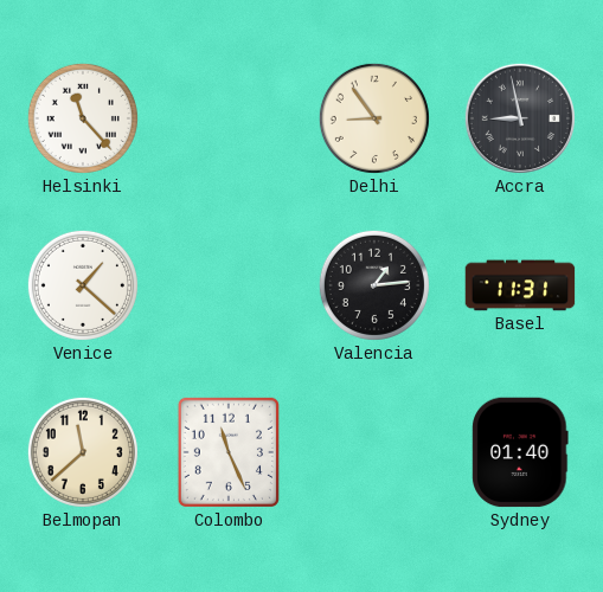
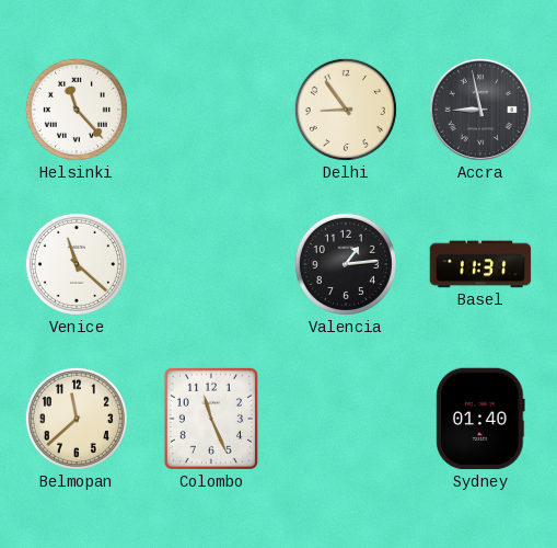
Venice: 1:22 -> 11:22 (77, 264)
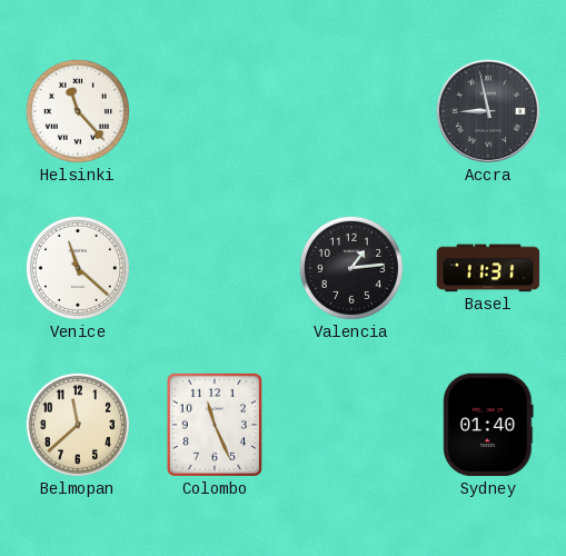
Delhi: 8:54 -> none (346, 110)
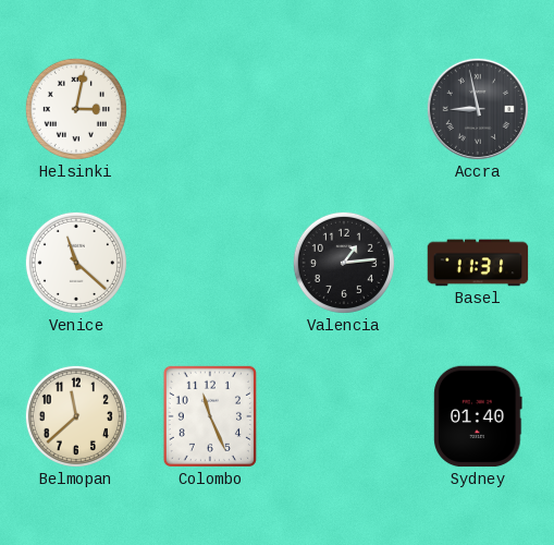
Helsinki: 11:23 -> 3:02 (76, 109)
